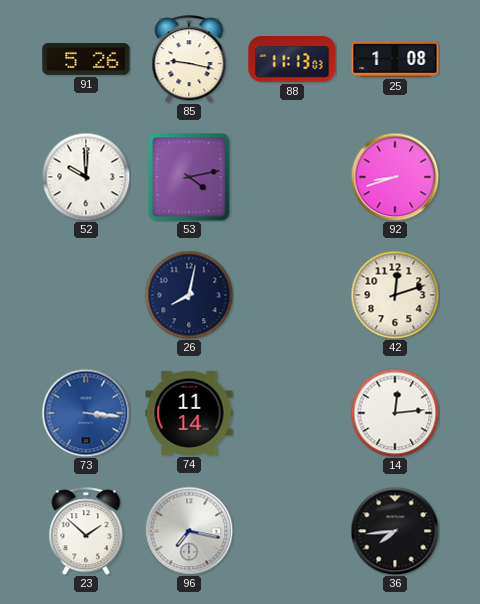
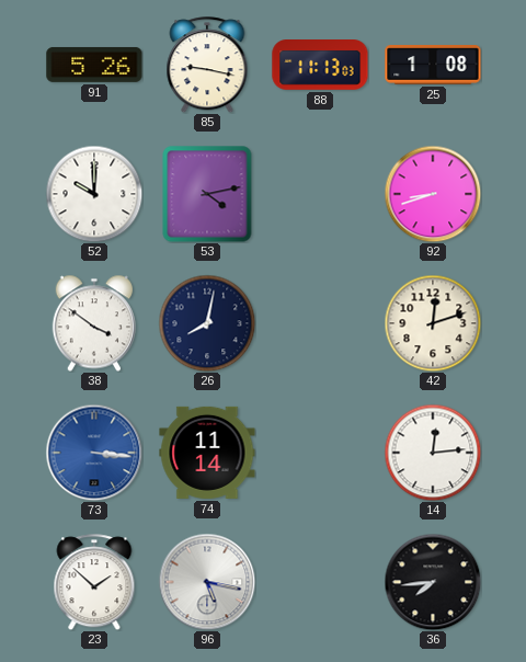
38: none -> 3:51 (93, 323)
96: 7:17 -> 5:17 (207, 582)
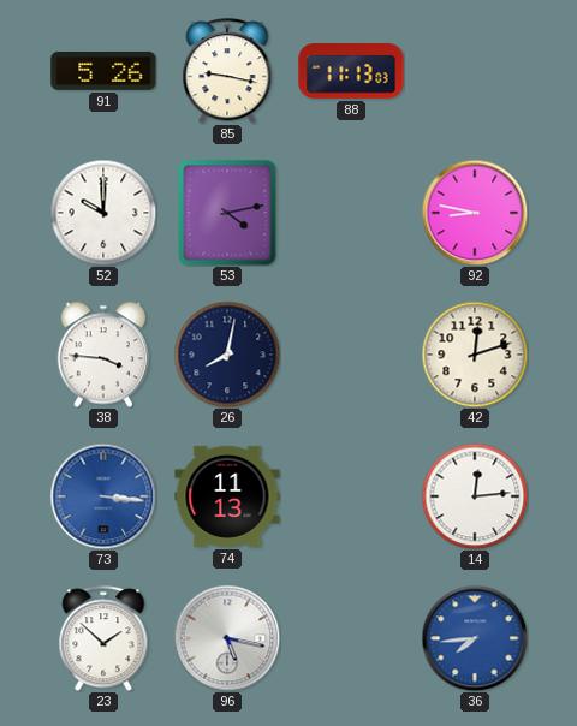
25: 1:08 -> none (433, 66)
92: 8:42 -> 8:47 (475, 213)
38: 3:51 -> 3:46 (102, 355)
74: 11:14 -> 11:13 (227, 496)
36 dial: black -> blue (475, 638)
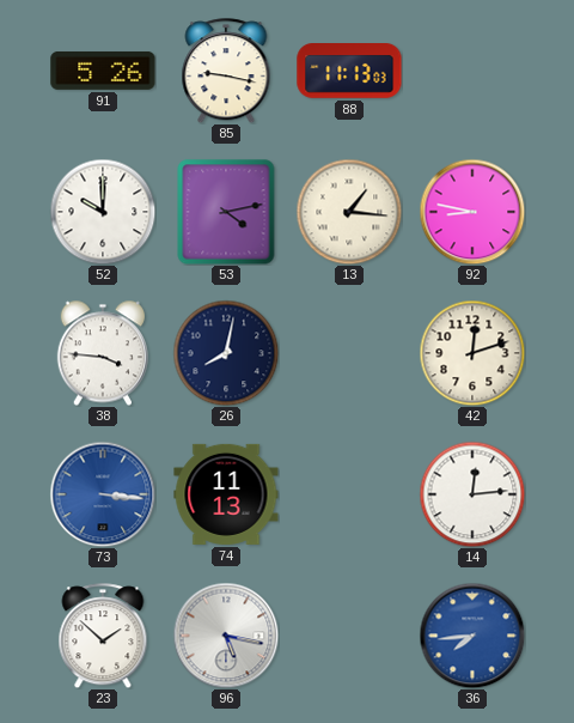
13: none -> 1:16 (349, 212)
